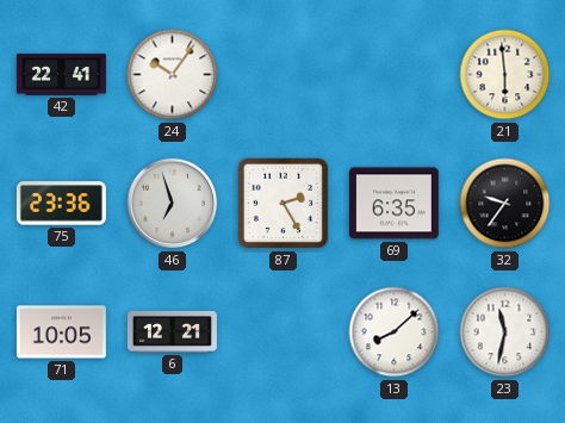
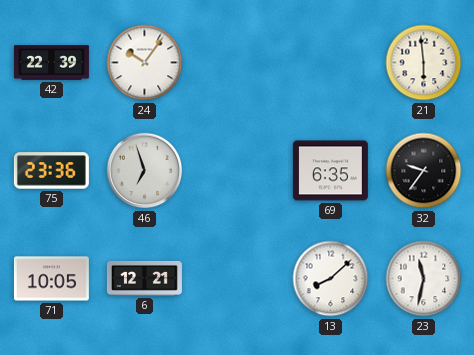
42: 22:41 -> 22:39 (51, 63)
87: 2:25 -> none (284, 204)
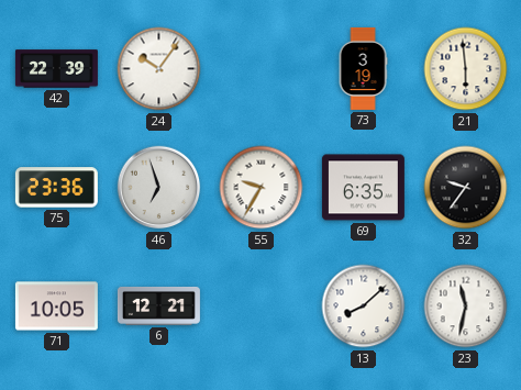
73: none -> 3:19 (363, 68)
55: none -> 9:35 (262, 188)
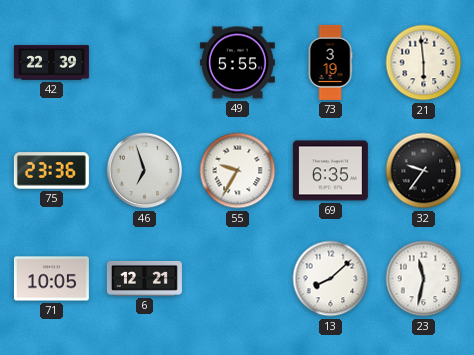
24: 10:06 -> none (159, 69)
49: none -> 5:55 (237, 63)
